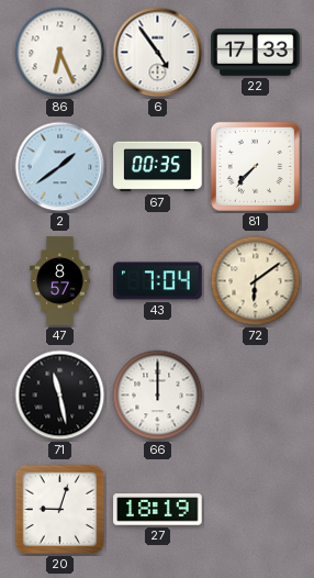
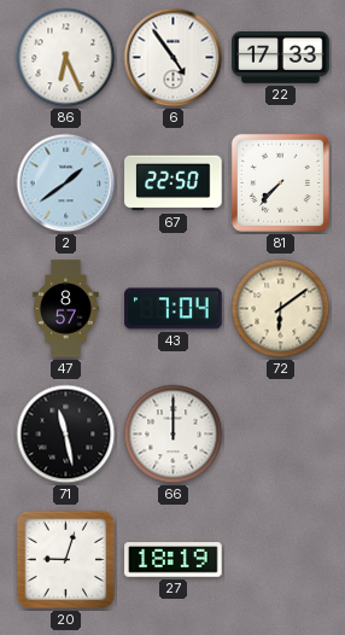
67: 00:35 -> 22:50 (174, 183)
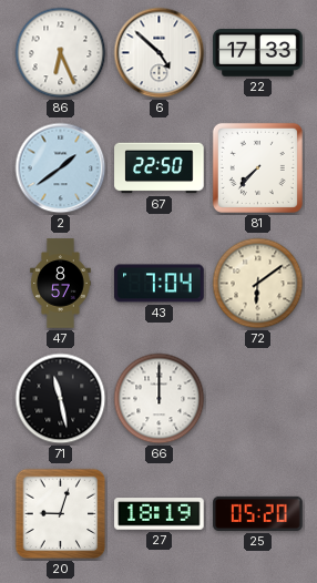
6: 4:54 -> 4:52 (160, 53)
25: none -> 05:20 (258, 513)
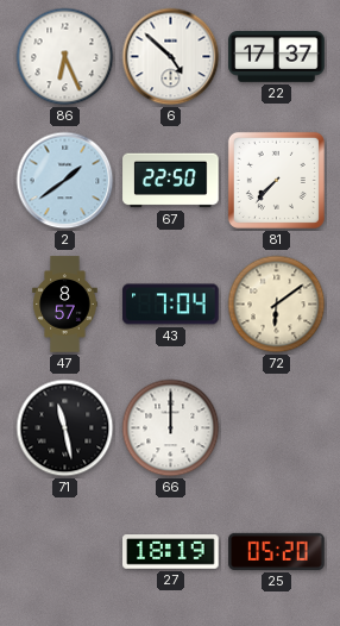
22: 17:33 -> 17:37 (277, 57)
20: 9:03 -> none (61, 514)
